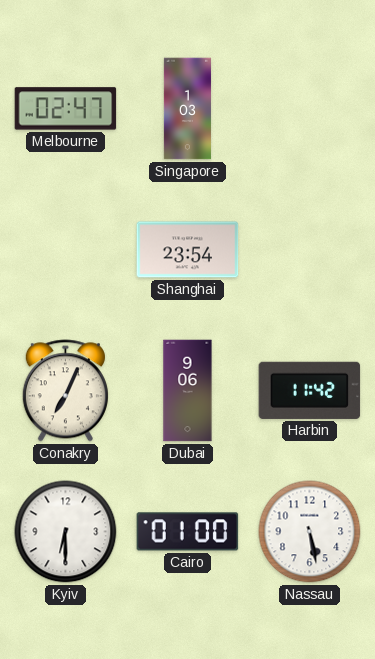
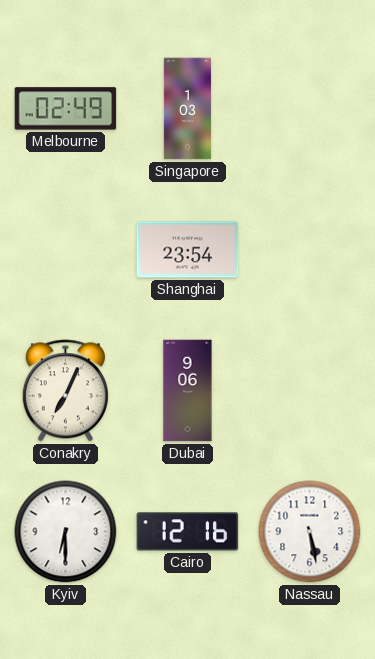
Melbourne: 02:47 -> 02:49 (66, 109)
Harbin: 11:42 -> none (310, 390)
Cairo: 01:00 -> 12:16 (188, 532)
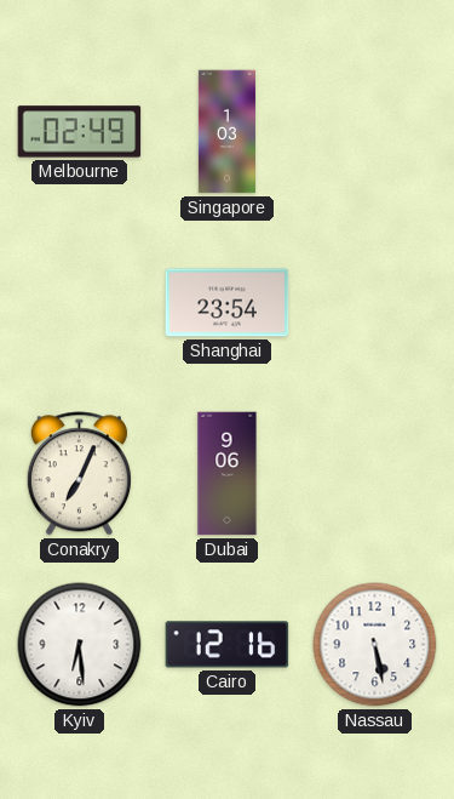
Kyiv: 6:30 -> 6:29 (80, 645)
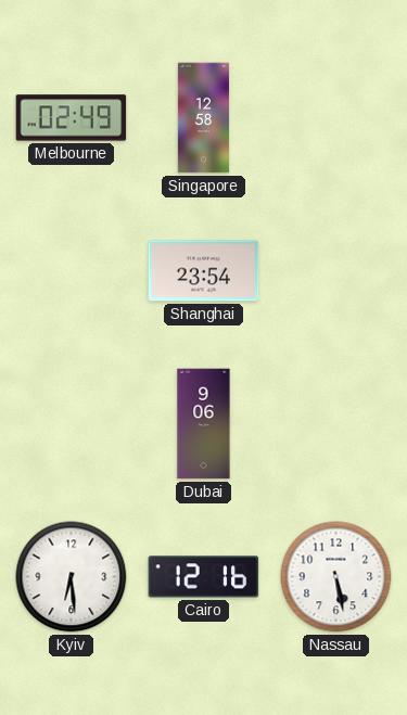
Singapore: 1:03 -> 12:58 (203, 118)
Conakry: 7:04 -> none (79, 474)
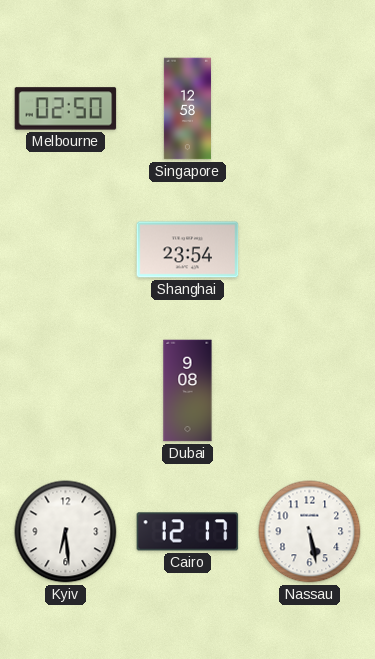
Melbourne: 02:49 -> 02:50 (66, 109)
Dubai: 9:06 -> 9:08 (188, 391)
Cairo: 12:16 -> 12:17 (188, 532)
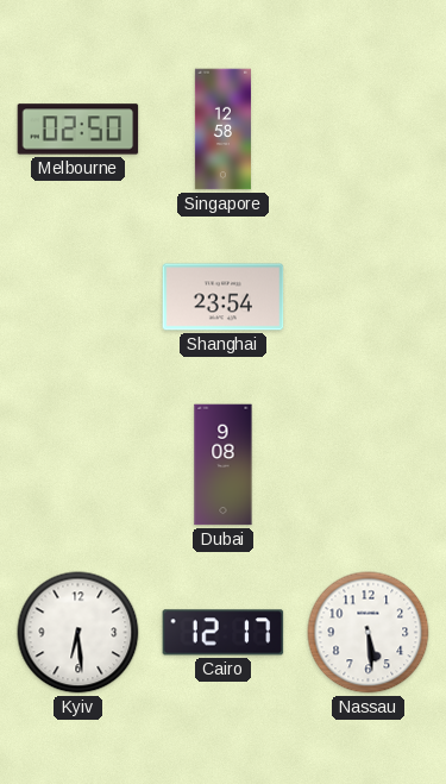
Nassau: 5:28 -> 5:29 (369, 633)
